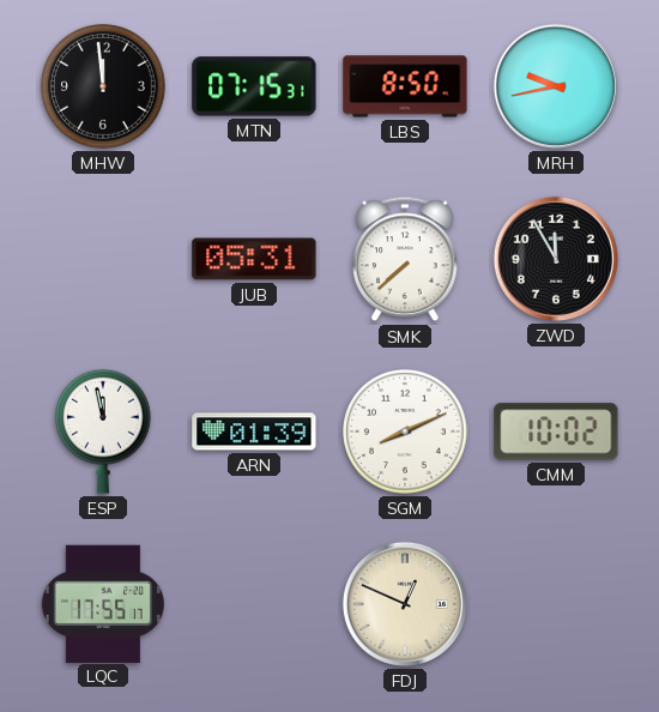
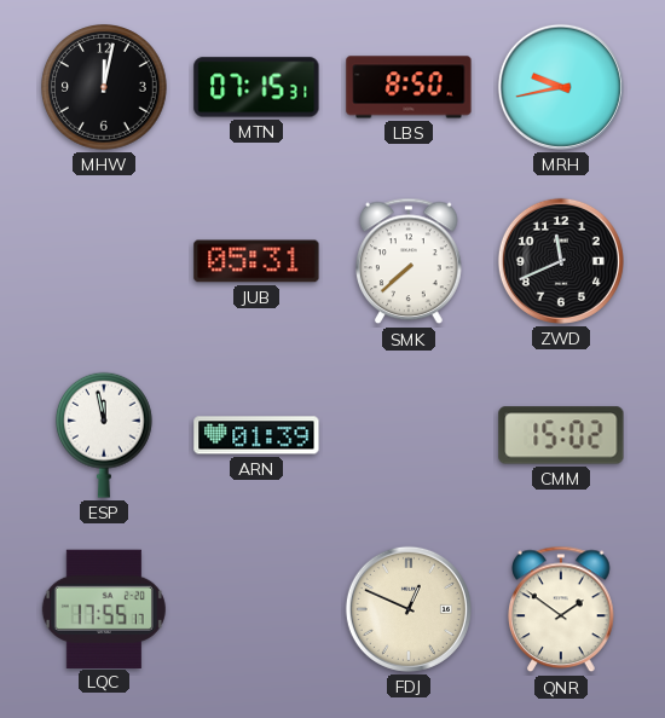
MHW: 11:59 -> 12:02 (105, 88)
ZWD: 11:55 -> 11:41 (561, 261)
SGM: 8:11 -> none (406, 433)
CMM: 10:02 -> 15:02 (561, 435)
QNR: none -> 1:51 (562, 609)
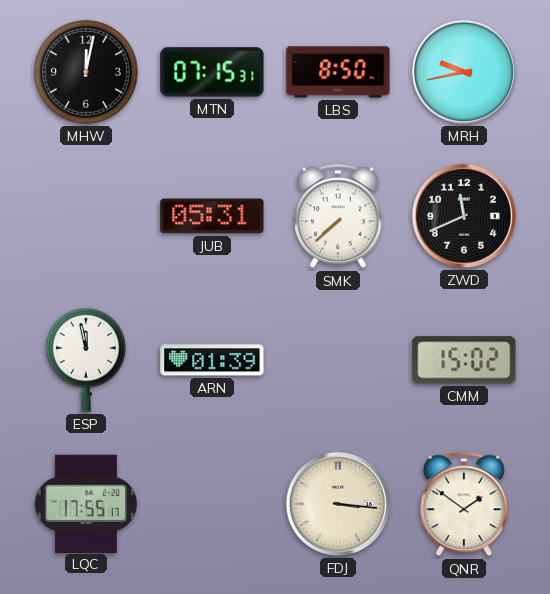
FDJ: 12:49 -> 3:16 (338, 504)
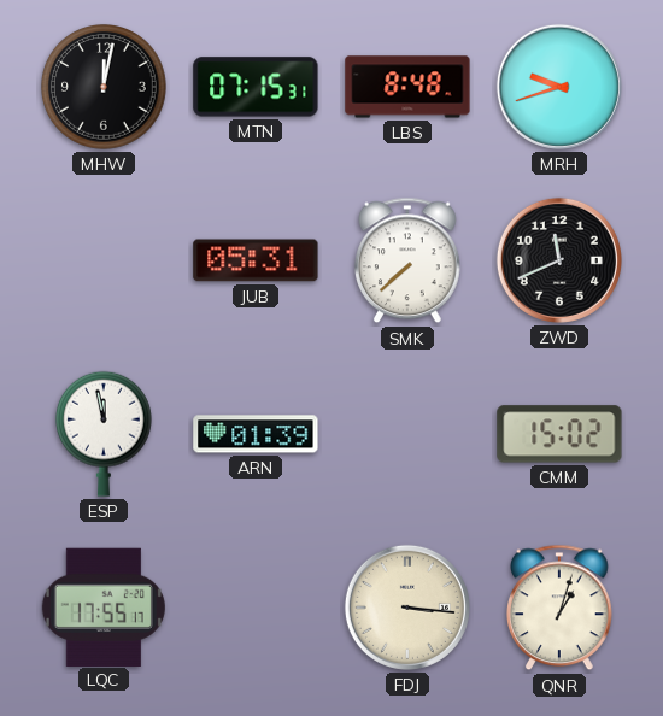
LBS: 8:50 -> 8:48 (407, 87)
MRH: 9:43 -> 9:42 (559, 87)
QNR: 1:51 -> 1:03 (561, 608)
